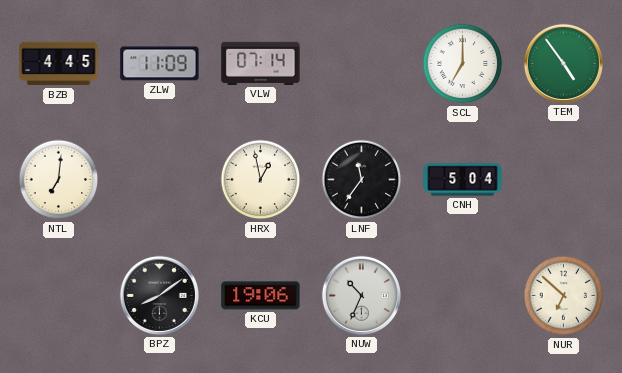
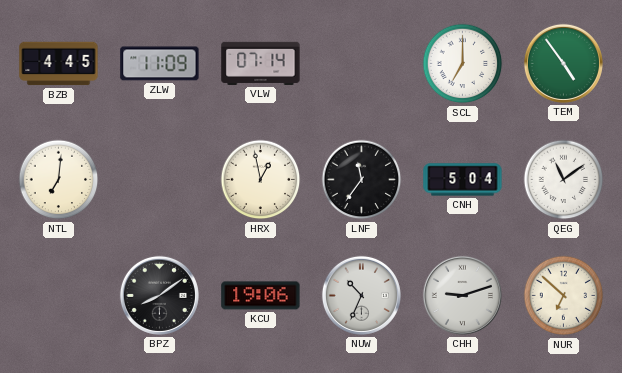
QEG: none -> 11:09 (564, 180)
CHH: none -> 9:12 (462, 295)
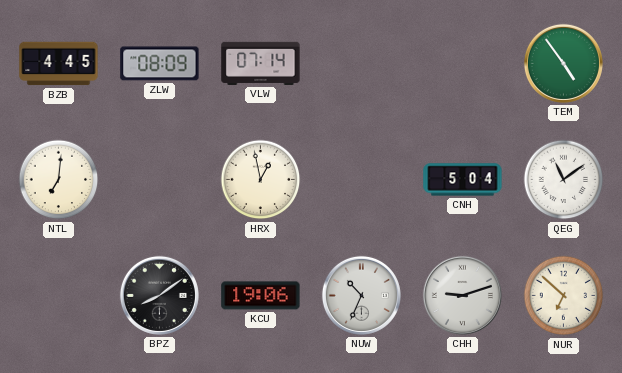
ZLW: 11:09 -> 08:09 (160, 64)
SCL: 7:00 -> none (463, 64)
LNF: 11:36 -> none (362, 180)
